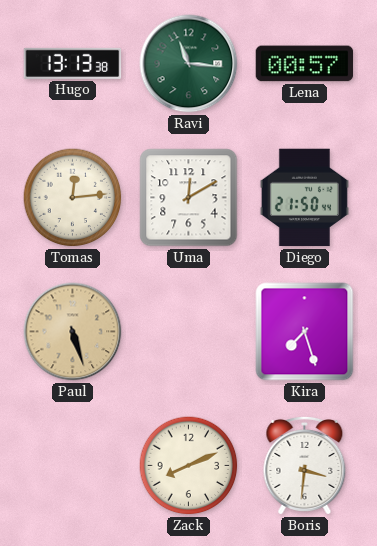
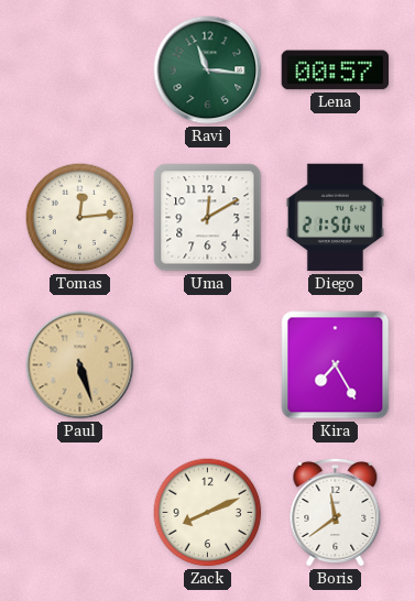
Hugo: 13:13 -> none (73, 63)
Kira: 7:27 -> 7:25 (336, 365)
Boris: 3:31 -> 11:39 (336, 512)
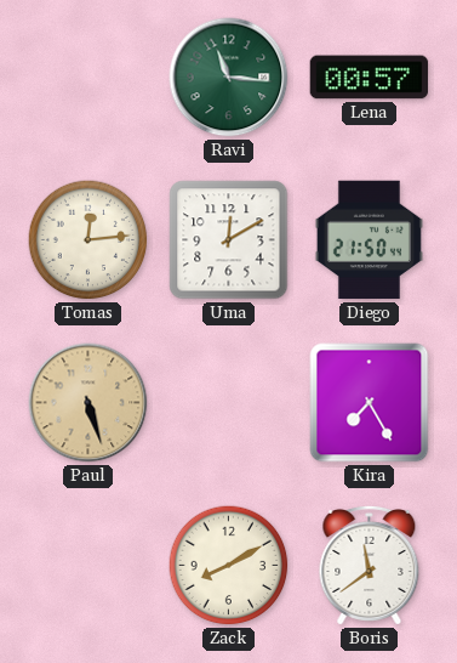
Zack: 8:11 -> 8:10 (229, 566)
